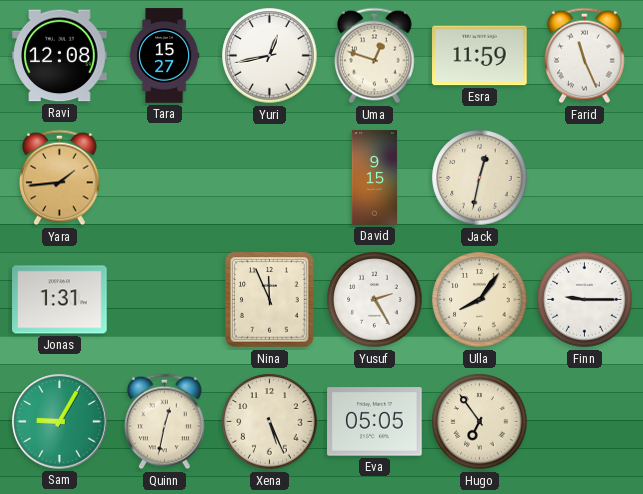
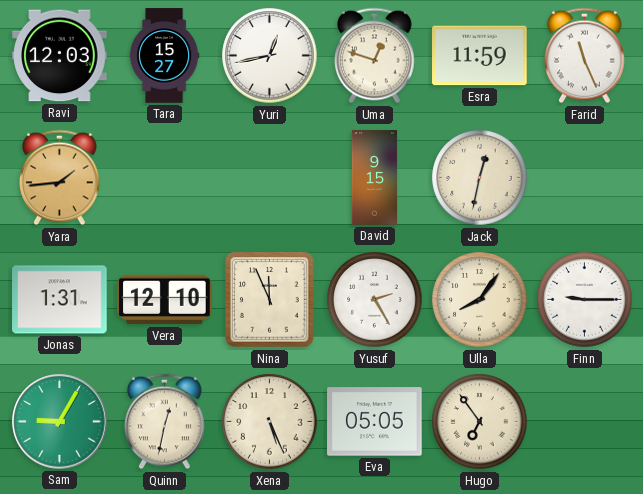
Ravi: 12:08 -> 12:03 (60, 56)
Vera: none -> 12:10 (165, 300)
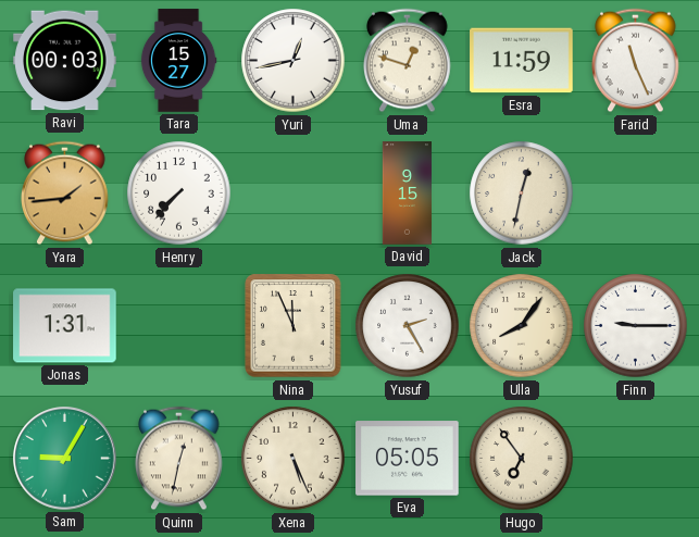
Ravi: 12:03 -> 00:03 (65, 61)
Henry: none -> 7:37 (179, 193)
Vera: 12:10 -> none (165, 300)
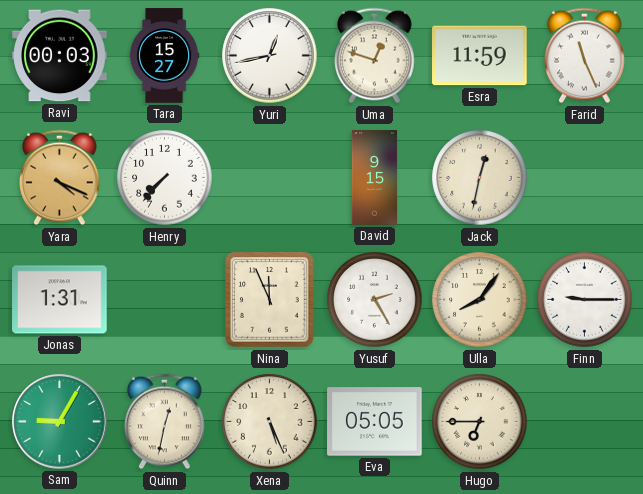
Yara: 1:44 -> 4:19 (60, 178)
Hugo: 6:54 -> 6:45 (480, 422)
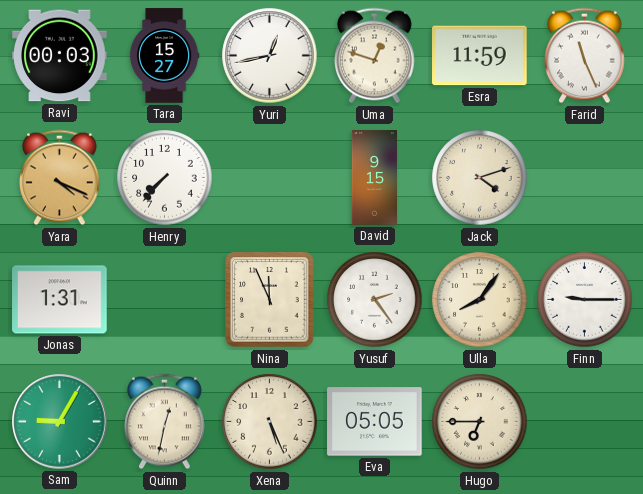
Jack: 12:32 -> 4:12 (480, 178)
Yusuf: 2:25 -> 2:24 (375, 300)
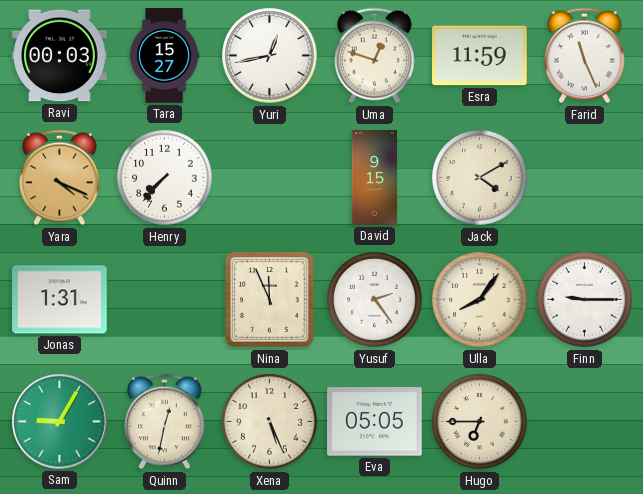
Jack: 4:12 -> 4:10 (480, 178)
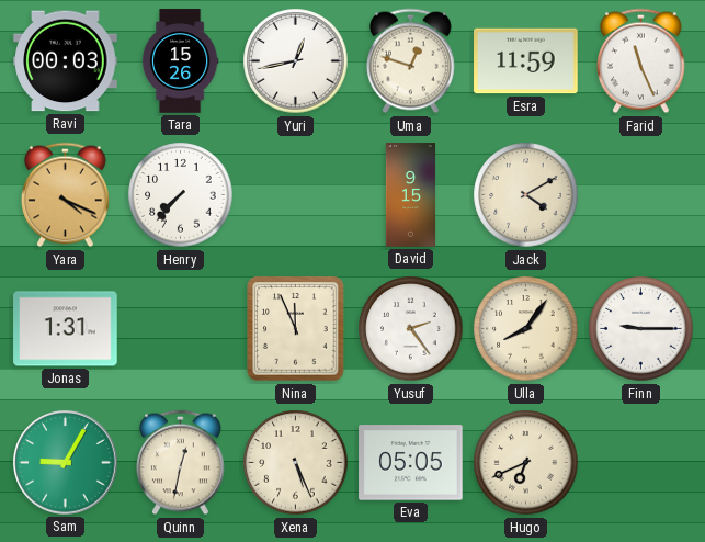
Tara: 15:27 -> 15:26 (180, 61)
Hugo: 6:45 -> 6:41 (526, 463)
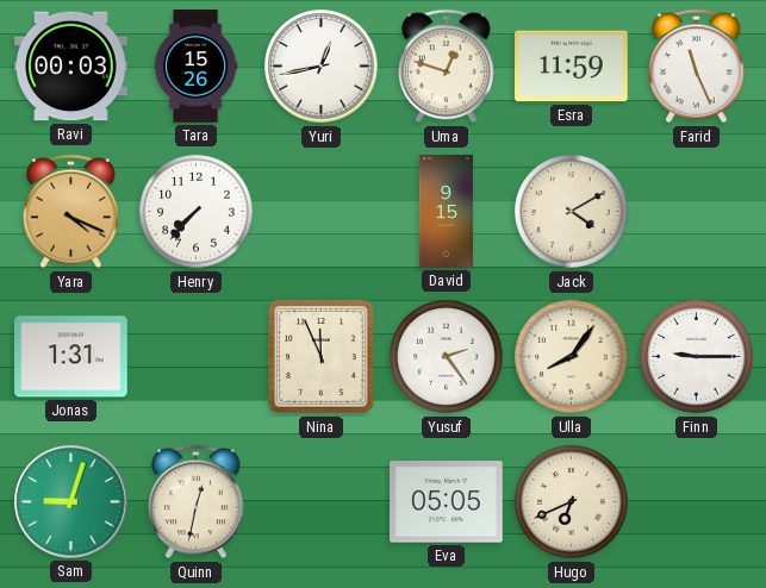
Sam: 9:05 -> 9:03 (71, 502)
Xena: 5:26 -> none (296, 463)
